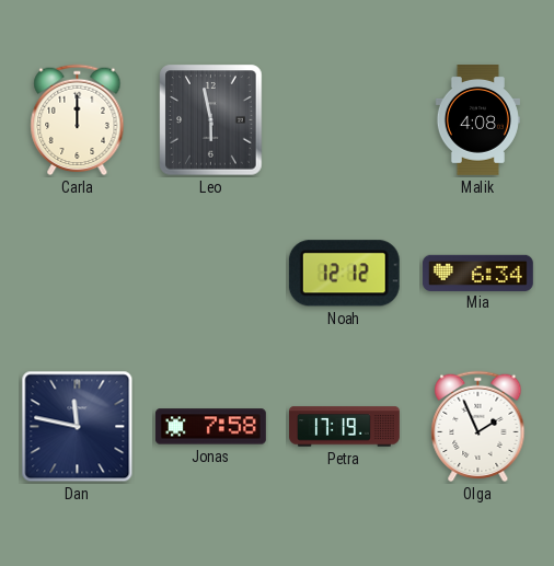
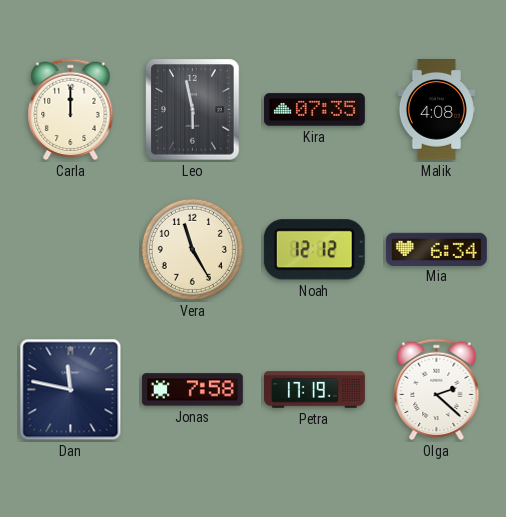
Kira: none -> 07:35 (315, 110)
Vera: none -> 11:25 (192, 249)
Olga: 1:56 -> 2:22 (437, 390)
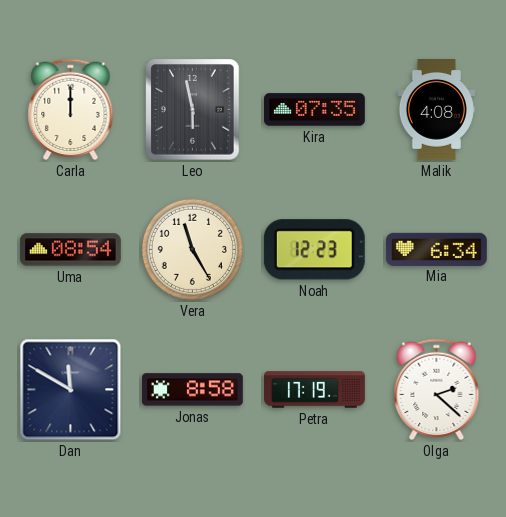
Uma: none -> 08:54 (71, 250)
Noah: 12:12 -> 12:23 (314, 250)
Dan: 11:47 -> 11:50 (71, 390)
Jonas: 7:58 -> 8:58 (192, 390)
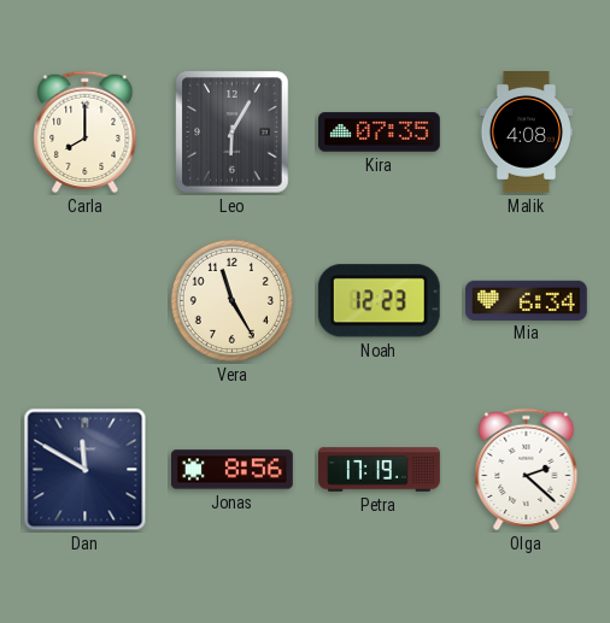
Carla: 12:00 -> 8:00 (86, 133)
Leo: 5:58 -> 6:05 (233, 133)
Uma: 08:54 -> none (71, 250)
Jonas: 8:58 -> 8:56 (231, 470)
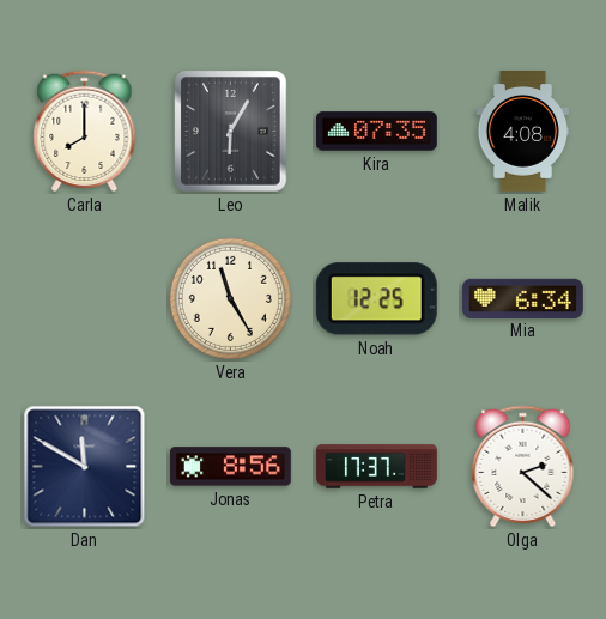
Noah: 12:23 -> 12:25 (376, 299)
Petra: 17:19 -> 17:37 (377, 467)
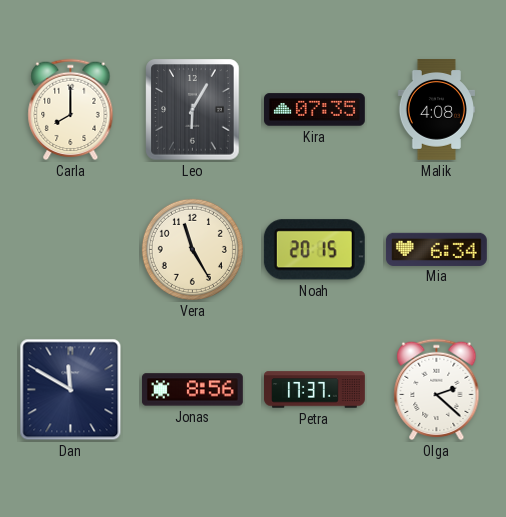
Noah: 12:25 -> 20:15 (314, 250)
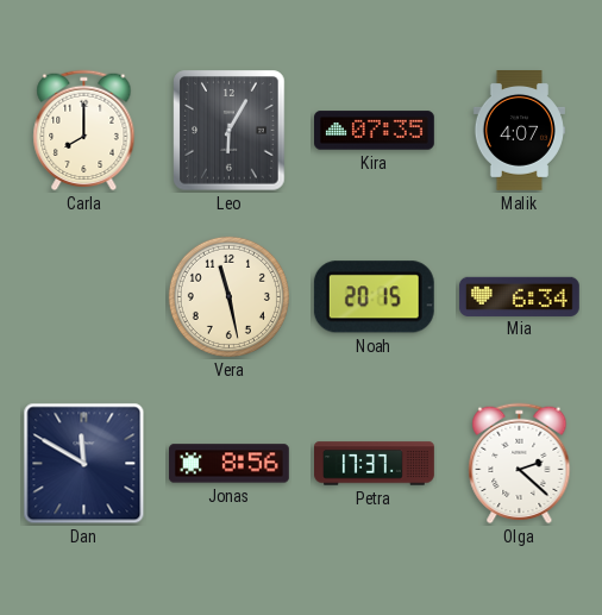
Malik: 4:08 -> 4:07 (519, 131)
Vera: 11:25 -> 11:28 (228, 296)
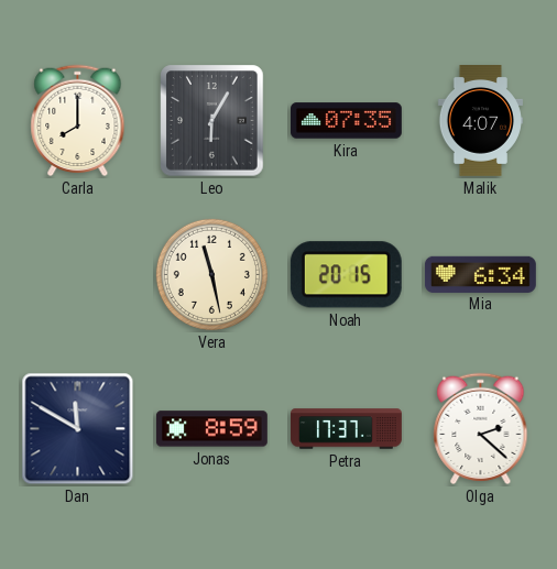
Jonas: 8:56 -> 8:59 (211, 429)
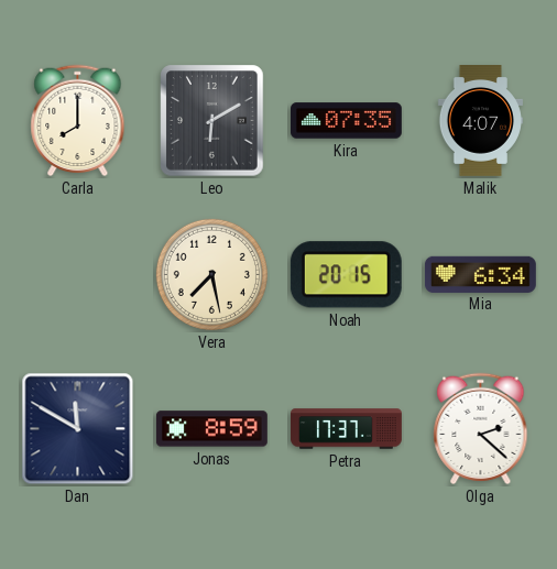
Leo: 6:05 -> 6:10 (212, 121)
Vera: 11:28 -> 7:28 (211, 274)
